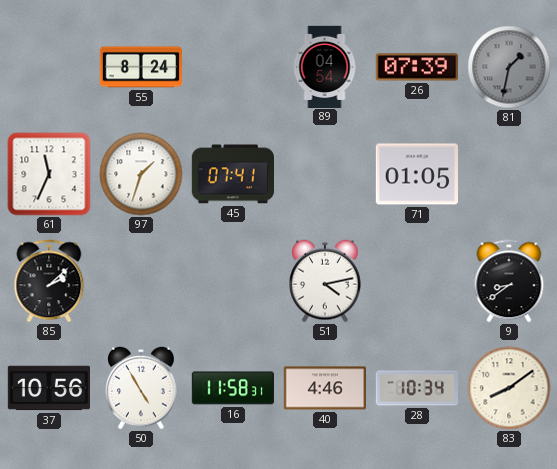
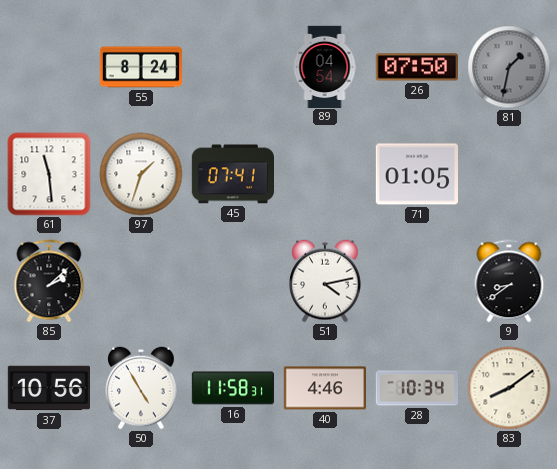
26: 07:39 -> 07:50 (417, 67)
61: 11:34 -> 11:29 (49, 174)
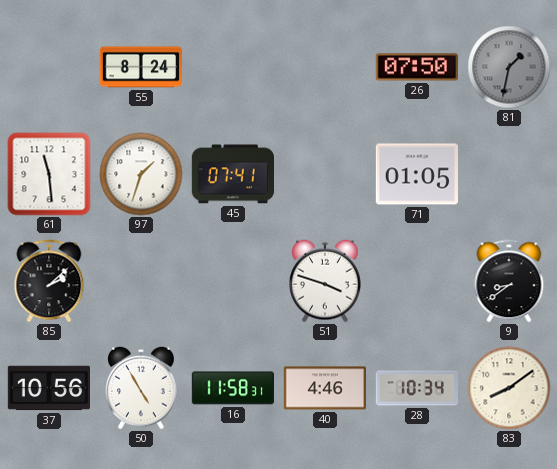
89: 04:54 -> none (325, 66)
51: 4:13 -> 3:48 (325, 281)
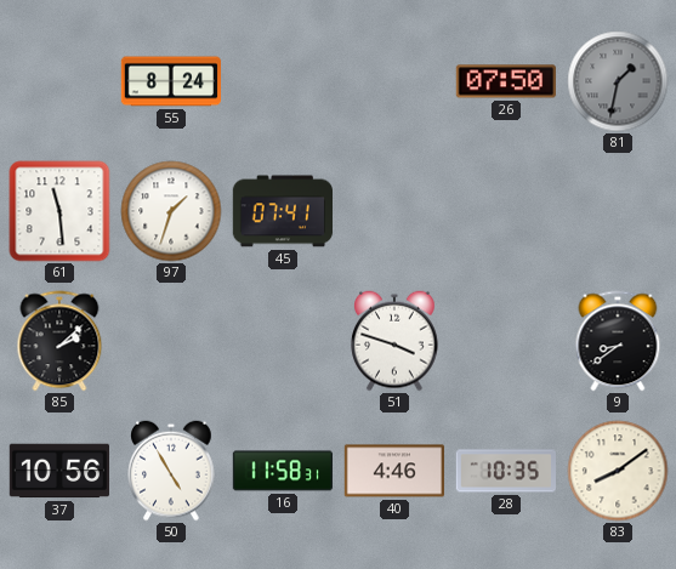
71: 01:05 -> none (416, 174)
28: 10:34 -> 10:35 (505, 471)
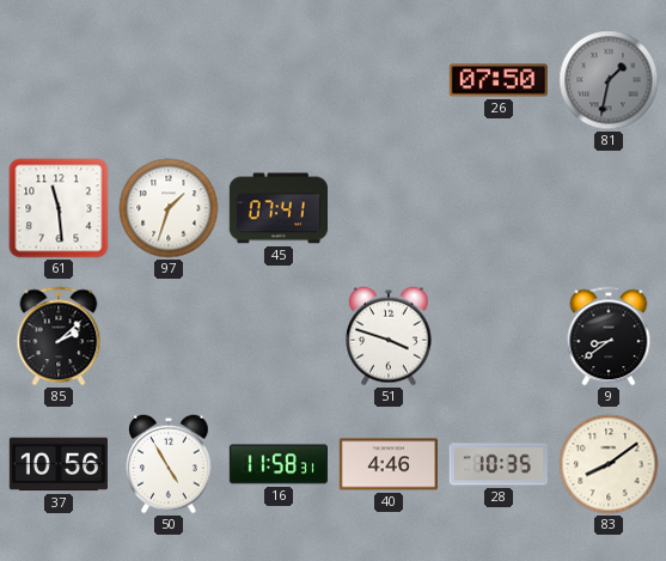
55: 8:24 -> none (170, 81)
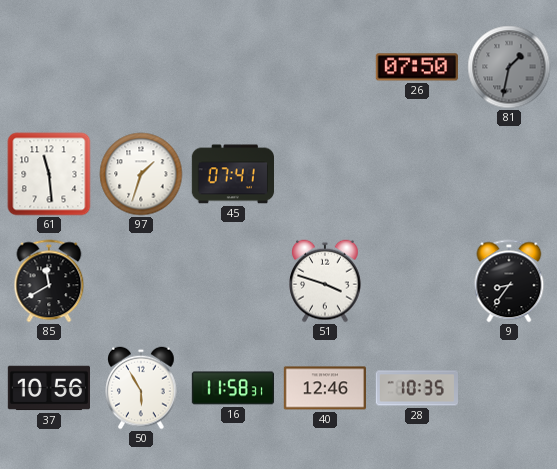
85: 2:08 -> 11:40 (49, 281)
9: 8:39 -> 8:36 (509, 281)
50: 4:55 -> 5:55 (141, 388)
40: 4:46 -> 12:46 (324, 388)
83: 8:09 -> none (609, 464)
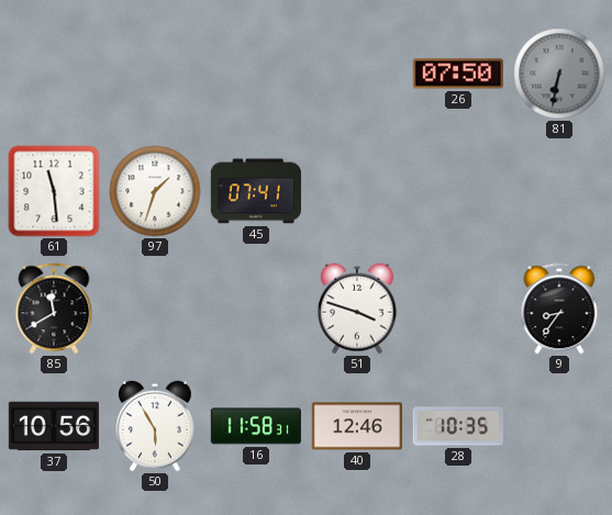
81: 1:32 -> 6:32 (559, 74)
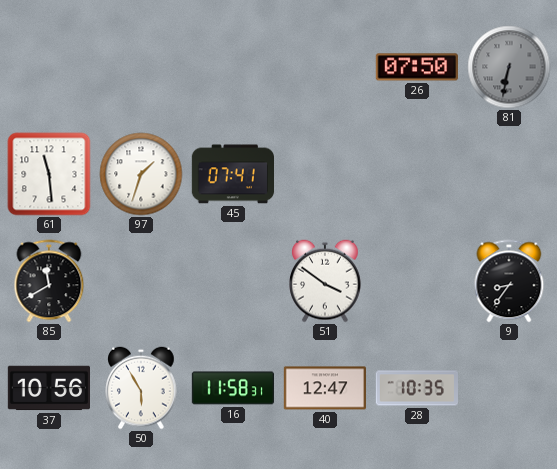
51: 3:48 -> 3:51 (325, 281)
40: 12:46 -> 12:47 (324, 388)
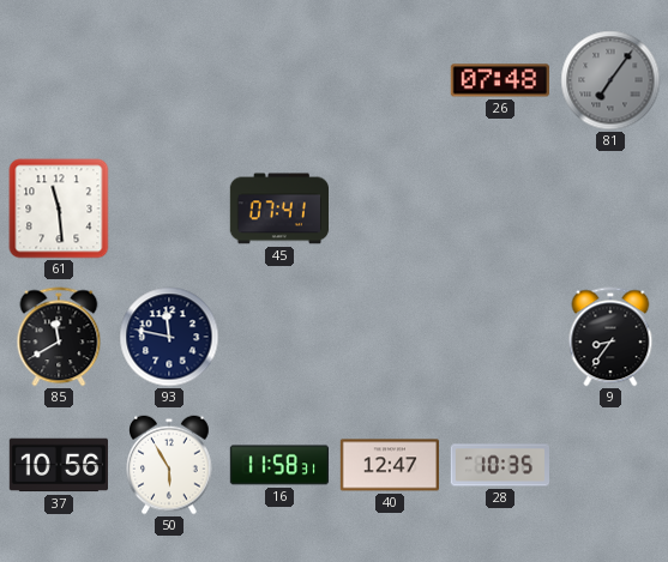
26: 07:50 -> 07:48 (500, 80)
81: 6:32 -> 7:06 (610, 80)
97: 1:33 -> none (141, 174)
93: none -> 11:47 (169, 337)
51: 3:51 -> none (325, 281)
